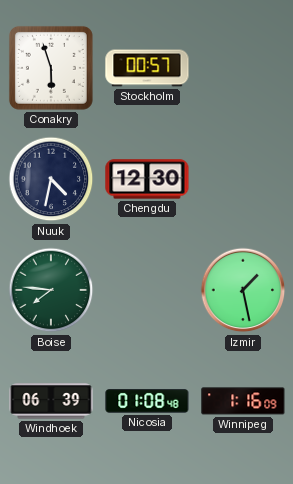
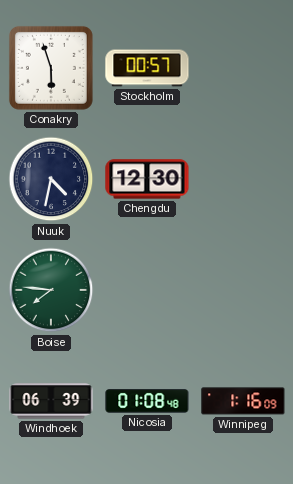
Izmir: 1:28 -> none (243, 290)
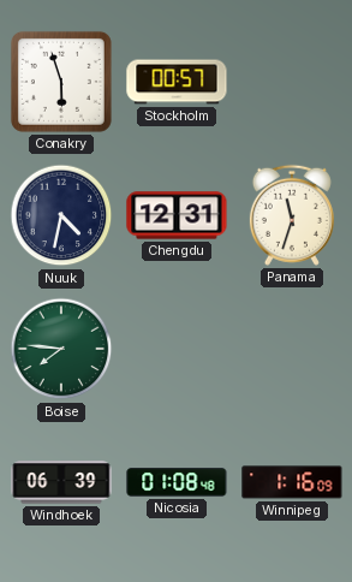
Chengdu: 12:30 -> 12:31 (177, 215)
Panama: none -> 11:33 (292, 215)
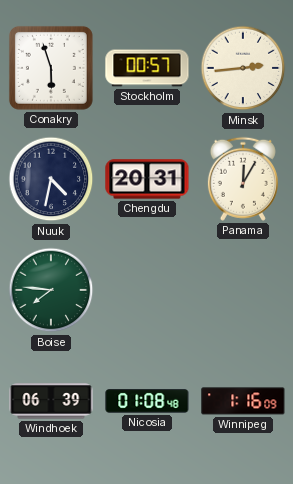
Minsk: none -> 2:44 (243, 68)
Chengdu: 12:31 -> 20:31 (147, 179)
Panama: 11:33 -> 12:05 (243, 179)
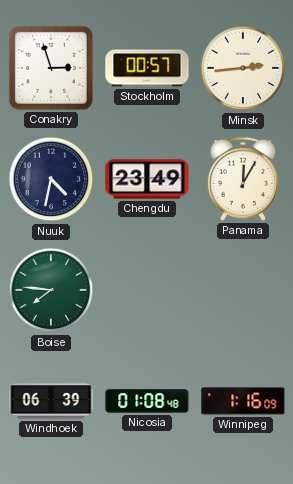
Conakry: 5:57 -> 2:57 (51, 68)
Chengdu: 20:31 -> 23:49 (147, 179)
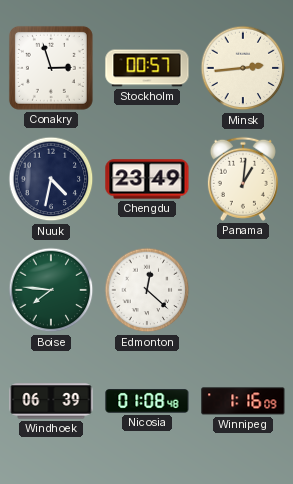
Panama: 12:05 -> 1:01 (243, 179)
Edmonton: none -> 12:22 (147, 290)
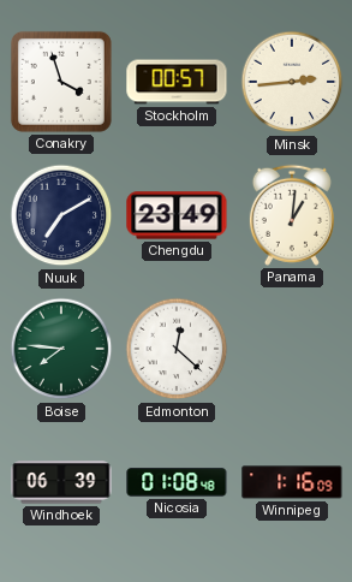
Conakry: 2:57 -> 3:57 (61, 82)
Nuuk: 4:32 -> 7:10 (61, 215)
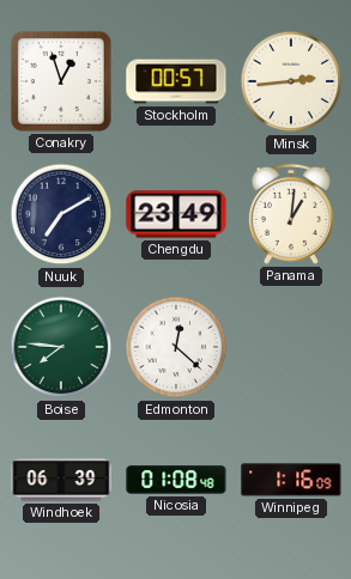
Conakry: 3:57 -> 12:57 (61, 81)
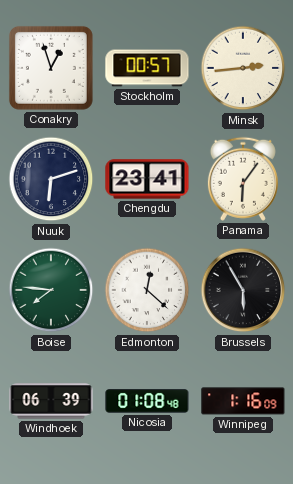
Nuuk: 7:10 -> 6:12 (51, 179)
Chengdu: 23:49 -> 23:41 (147, 179)
Panama: 1:01 -> 6:06 (243, 179)
Brussels: none -> 5:55 (243, 290)
